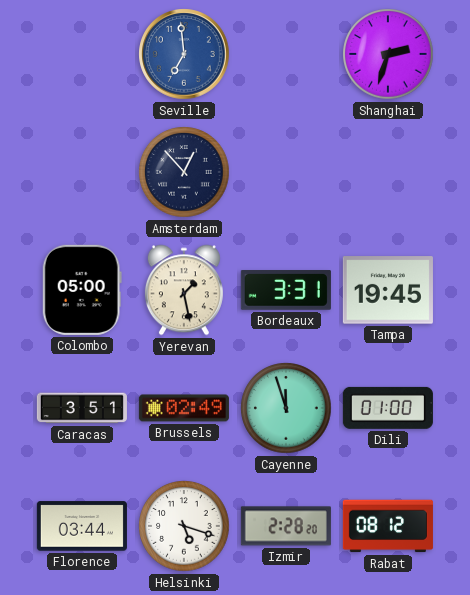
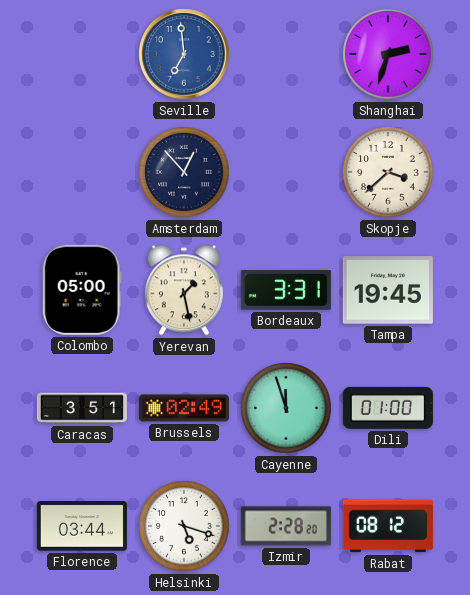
Skopje: none -> 3:38 (388, 172)
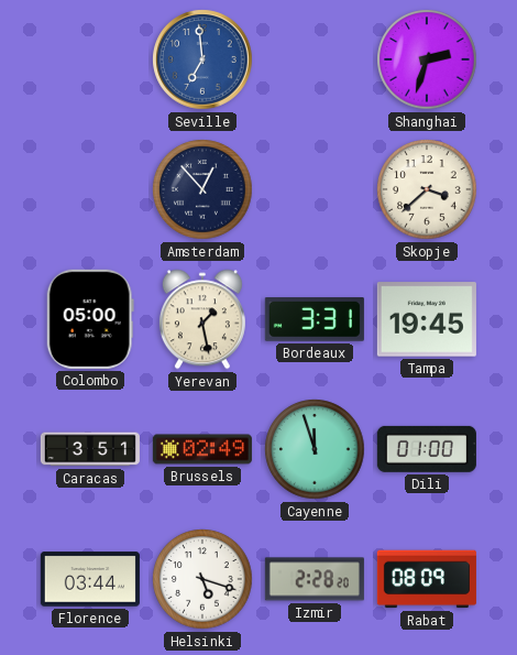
Rabat: 08:12 -> 08:09 (427, 579)
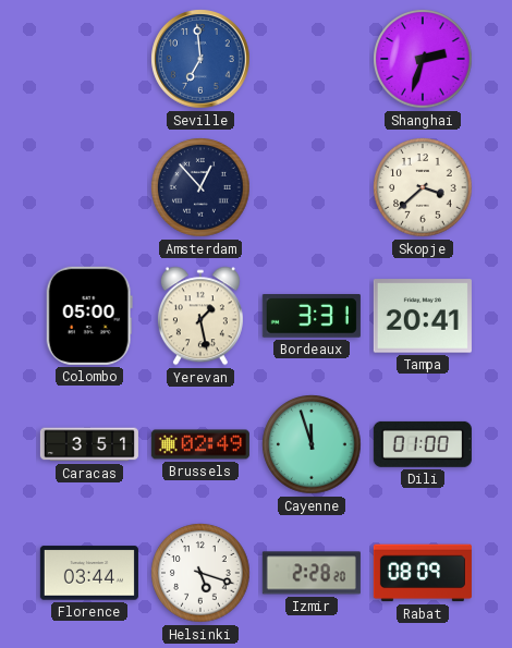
Tampa: 19:45 -> 20:41 (423, 316)
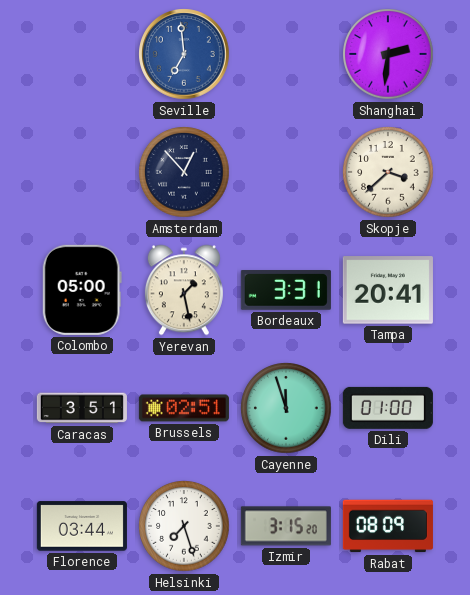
Shanghai: 2:33 -> 2:31 (388, 54)
Brussels: 02:49 -> 02:51 (184, 408)
Helsinki: 5:18 -> 7:27 (184, 526)
Izmir: 2:28 -> 3:15 (286, 526)
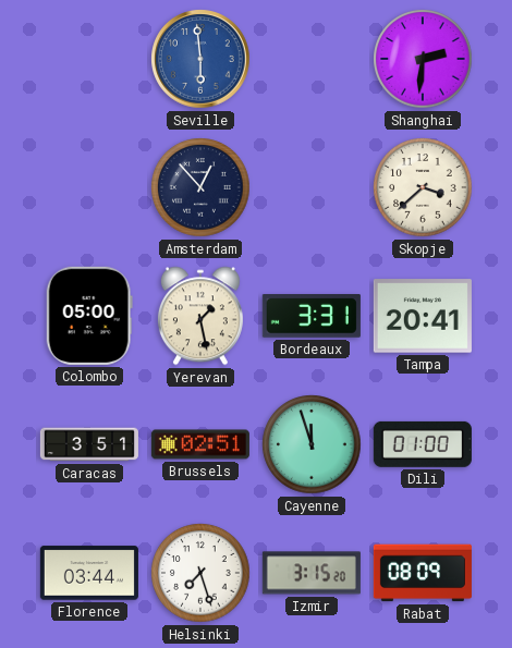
Seville: 6:59 -> 5:59 (200, 59)
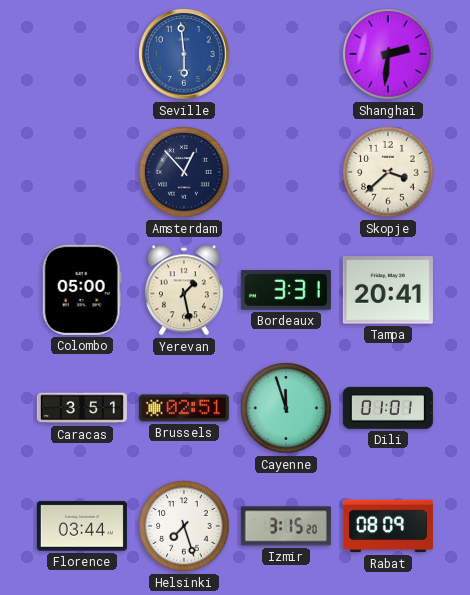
Dili: 01:00 -> 01:01 (388, 408)
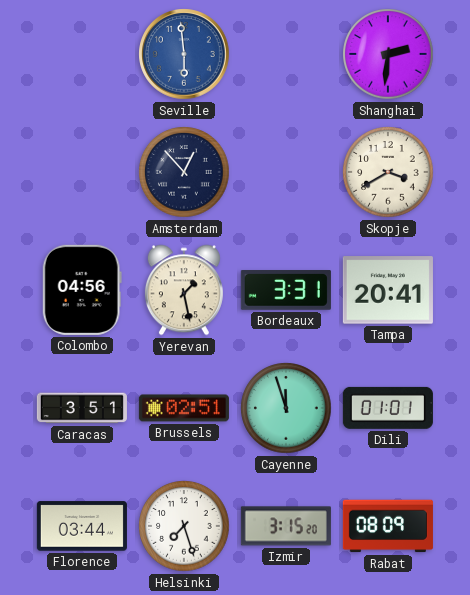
Skopje: 3:38 -> 3:40 (388, 172)
Colombo: 05:00 -> 04:56 (82, 290)
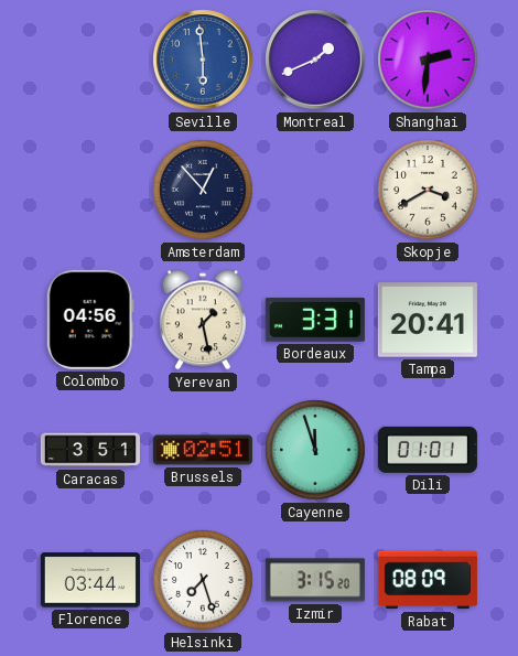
Montreal: none -> 1:41 (315, 60)
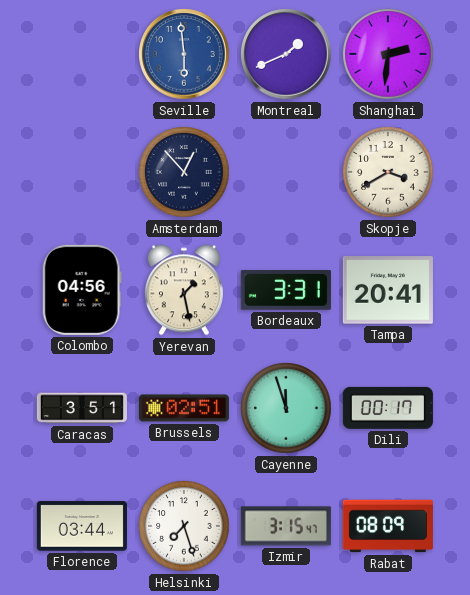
Dili: 01:01 -> 00:17 (388, 408)
Izmir: 3:15:20 -> 3:15:47 (286, 526)
